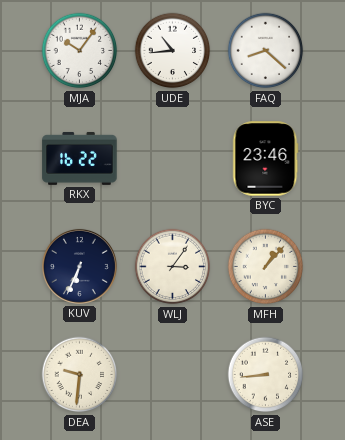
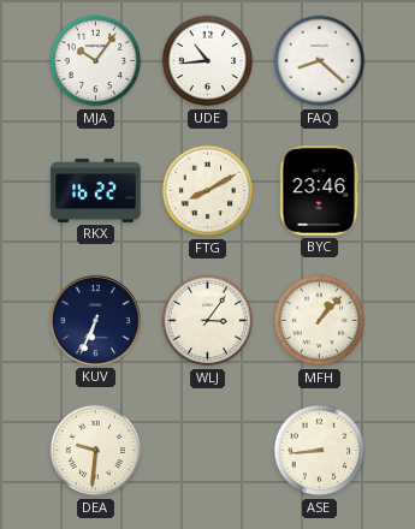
FTG: none -> 8:10 (208, 191)
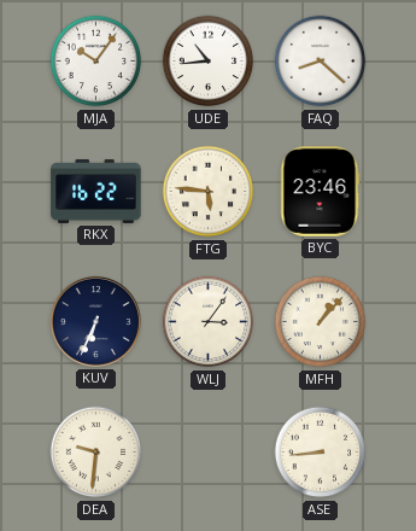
FTG: 8:10 -> 5:46 (209, 192)
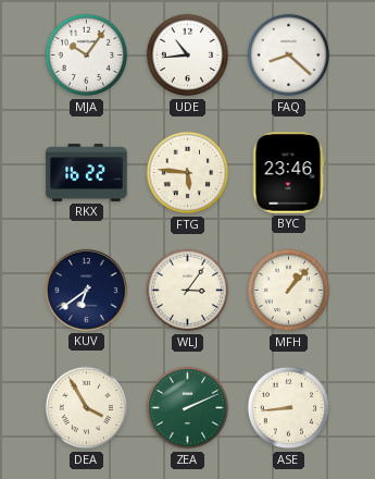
KUV: 6:34 -> 6:39 (86, 290)
DEA: 9:31 -> 3:55 (87, 408)
ZEA: none -> 2:11 (188, 408)
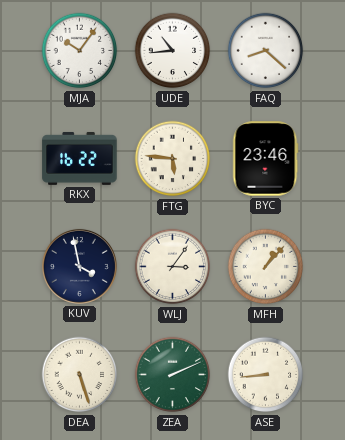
KUV: 6:39 -> 3:58 (79, 266)
DEA: 3:55 -> 5:27 (80, 375)
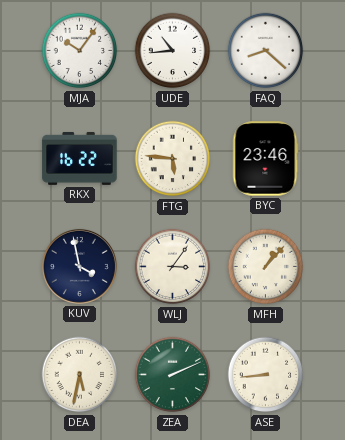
DEA: 5:27 -> 5:32 (80, 375)
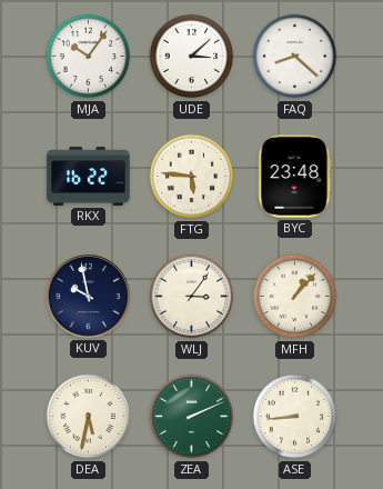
UDE: 10:44 -> 3:08 (192, 57)
BYC: 23:46 -> 23:48 (294, 177)
KUV: 3:58 -> 9:58 (88, 296)
